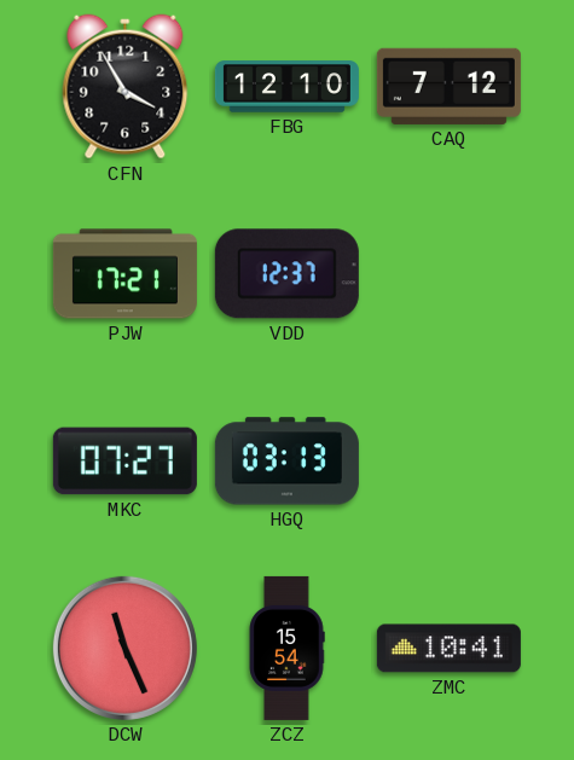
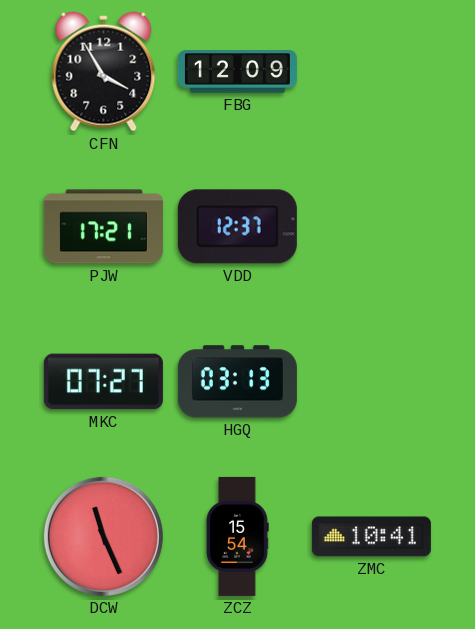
FBG: 12:10 -> 12:09 (237, 72)
CAQ: 7:12 -> none (448, 86)
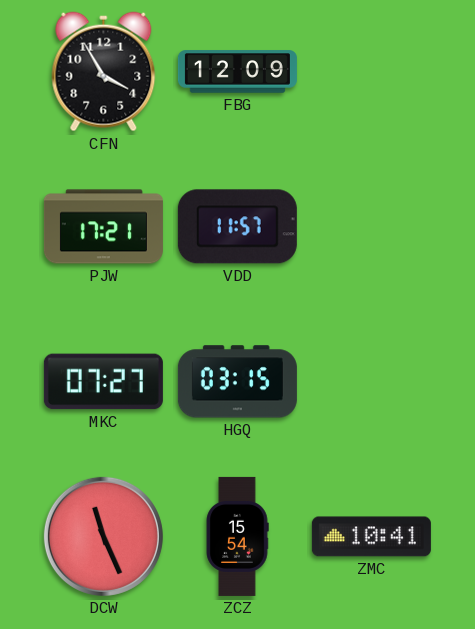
VDD: 12:37 -> 11:57 (237, 227)
HGQ: 03:13 -> 03:15 (237, 382)
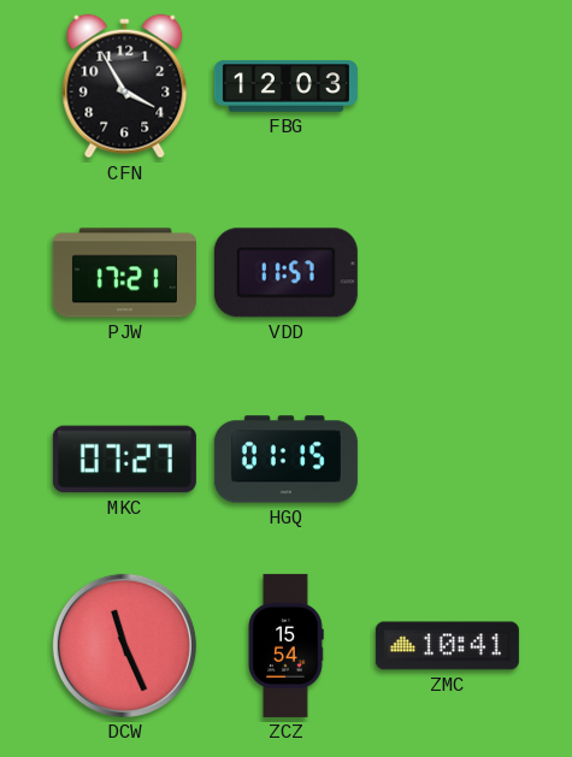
FBG: 12:09 -> 12:03 (285, 87)
HGQ: 03:15 -> 01:15 (285, 460)
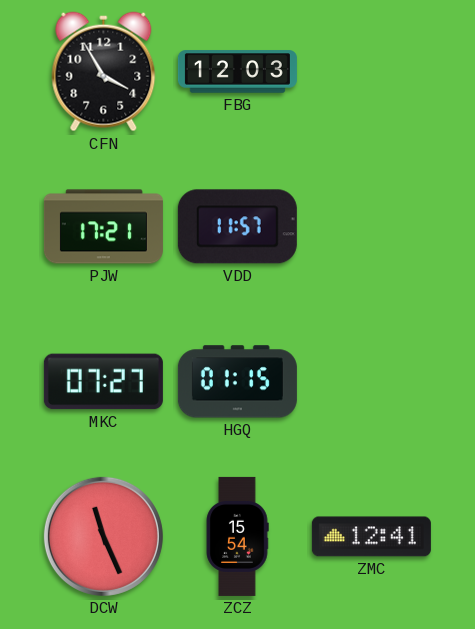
ZMC: 10:41 -> 12:41 (371, 537)
